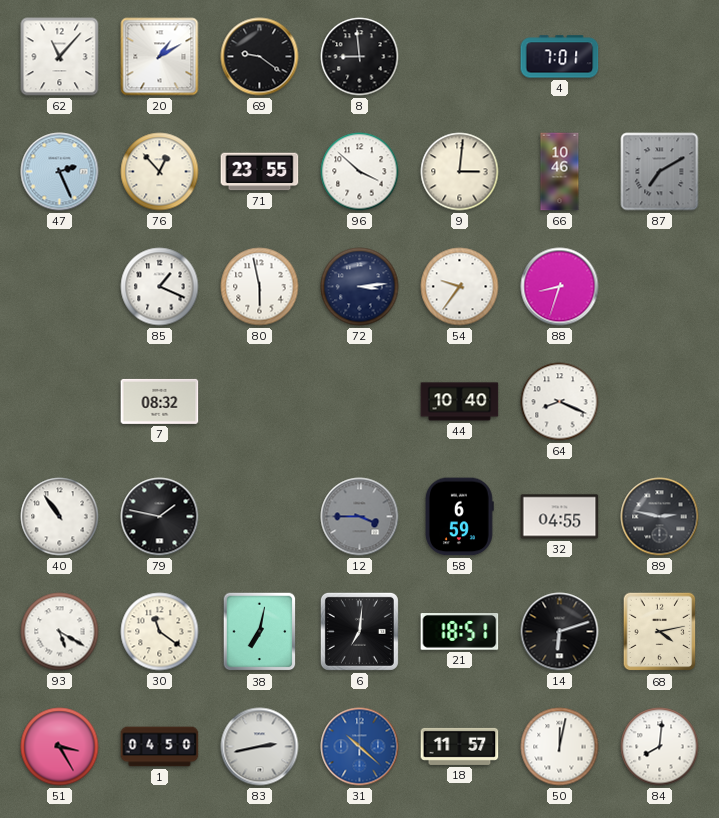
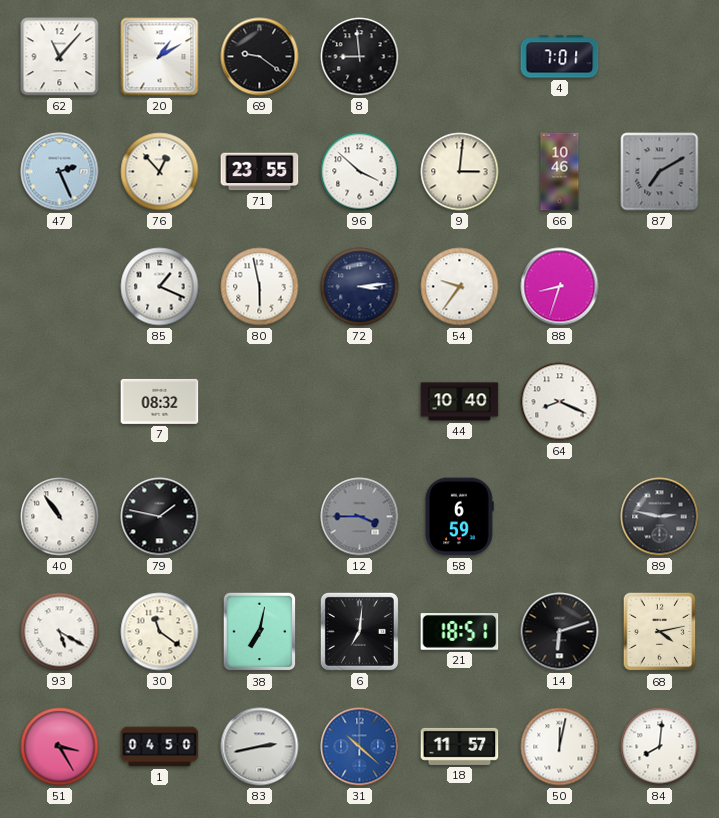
32: 04:55 -> none (560, 517)
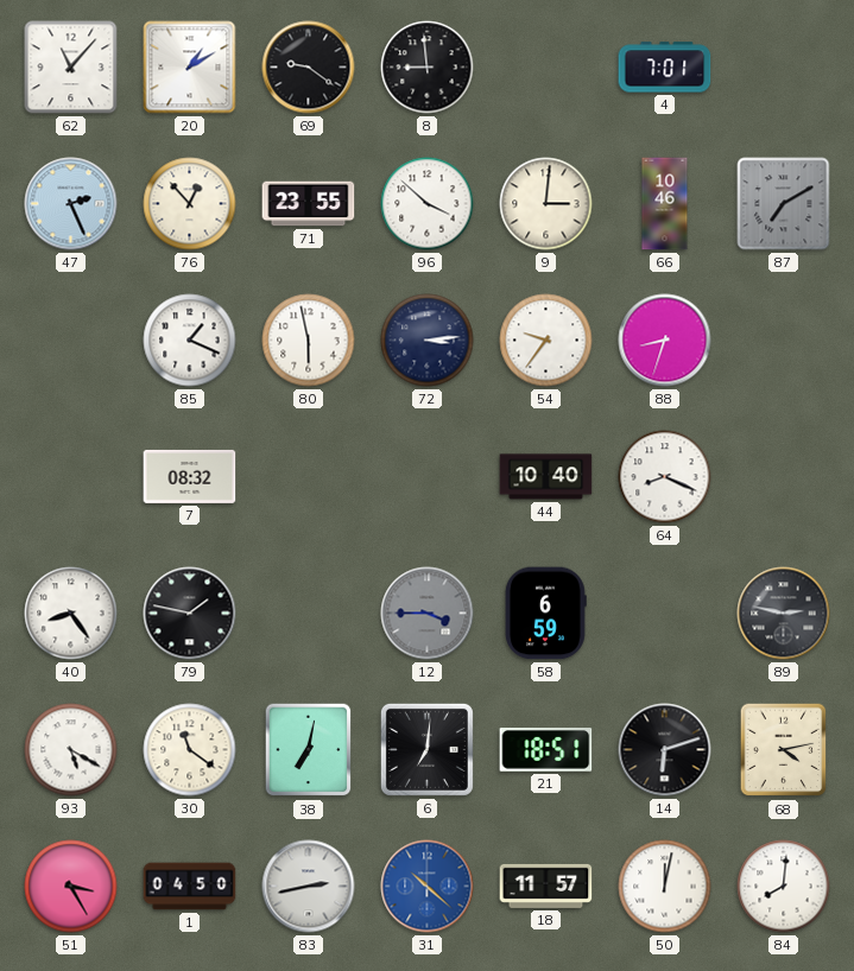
40: 10:54 -> 8:24 (71, 614)
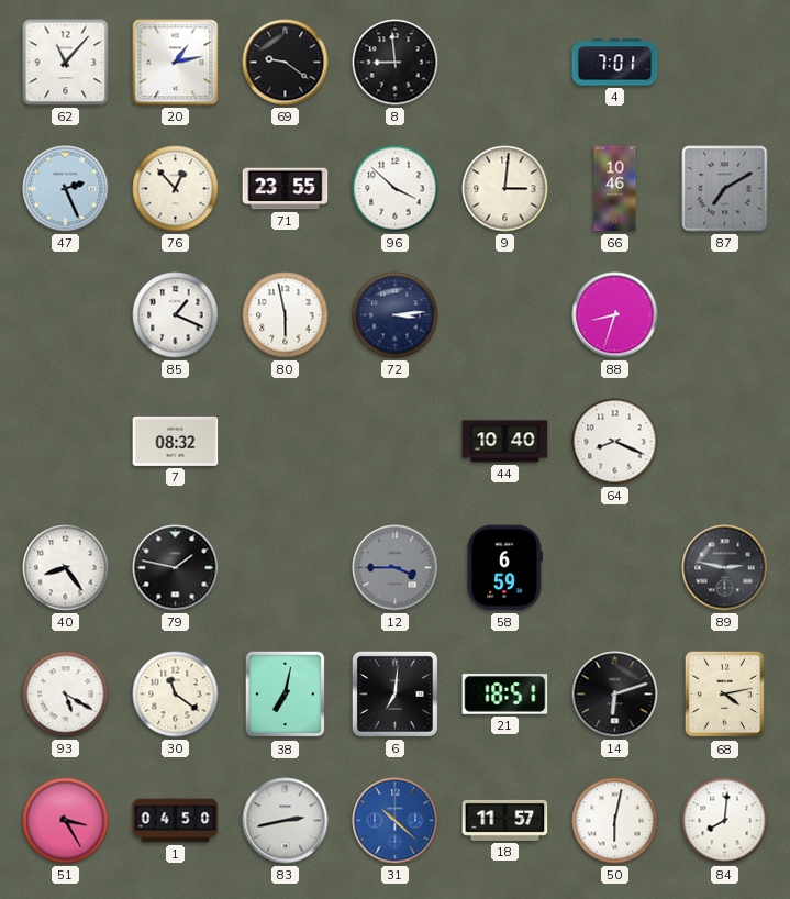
20: 1:10 -> 1:13 (176, 63)
54: 9:36 -> none (546, 341)
50: 12:02 -> 6:02 (615, 821)
